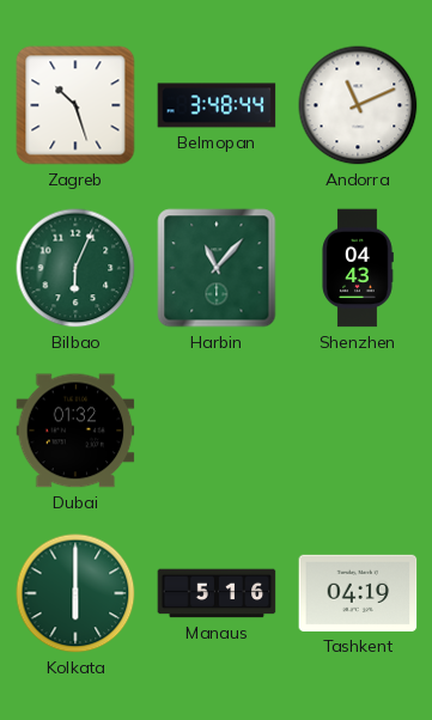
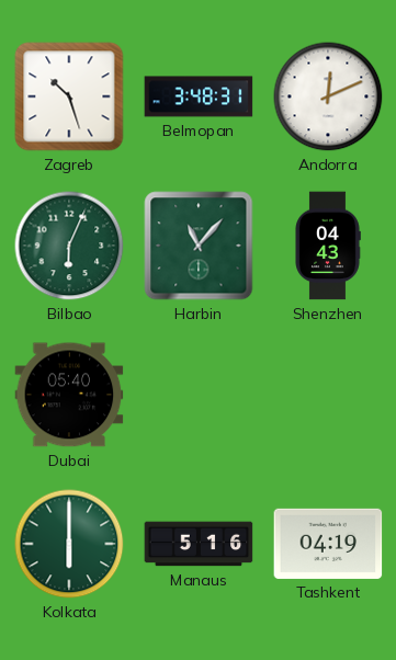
Belmopan: 3:48:44 -> 3:48:31 (199, 96)
Andorra: 11:11 -> 12:11 (328, 96)
Dubai: 01:32 -> 05:40 (69, 395)
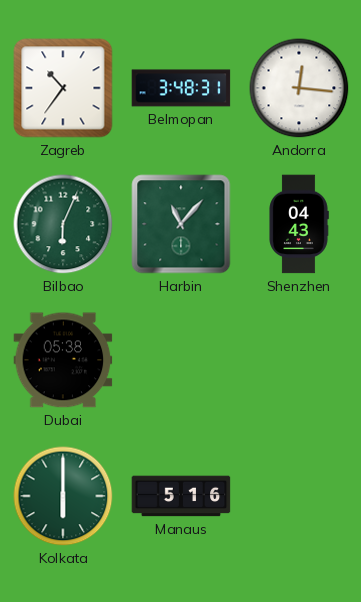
Zagreb: 10:27 -> 10:36 (63, 88)
Andorra: 12:11 -> 12:16 (299, 88)
Dubai: 05:40 -> 05:38 (63, 360)
Tashkent: 04:19 -> none (328, 544)
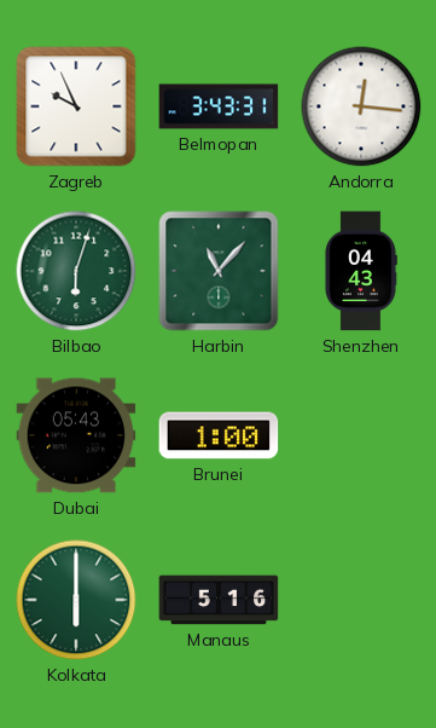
Zagreb: 10:36 -> 9:56 (76, 106)
Belmopan: 3:48 -> 3:43 (219, 106)
Bilbao: 6:04 -> 6:03 (76, 271)
Dubai: 05:38 -> 05:43 (76, 435)
Brunei: none -> 1:00 (219, 435)
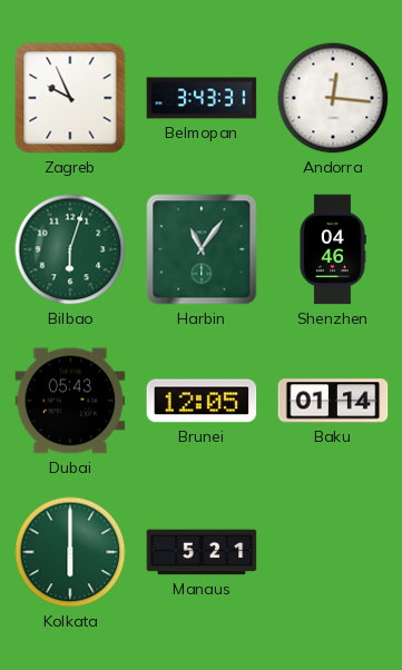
Harbin: 11:07 -> 11:06 (202, 249)
Shenzhen: 04:43 -> 04:46 (333, 249)
Brunei: 1:00 -> 12:05 (202, 401)
Baku: none -> 01:14 (333, 401)
Manaus: 5:16 -> 5:21 (202, 552)
